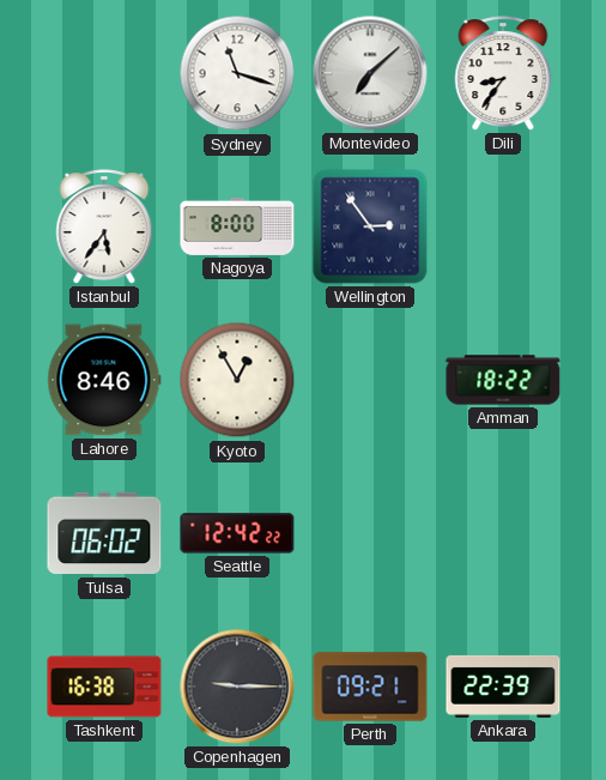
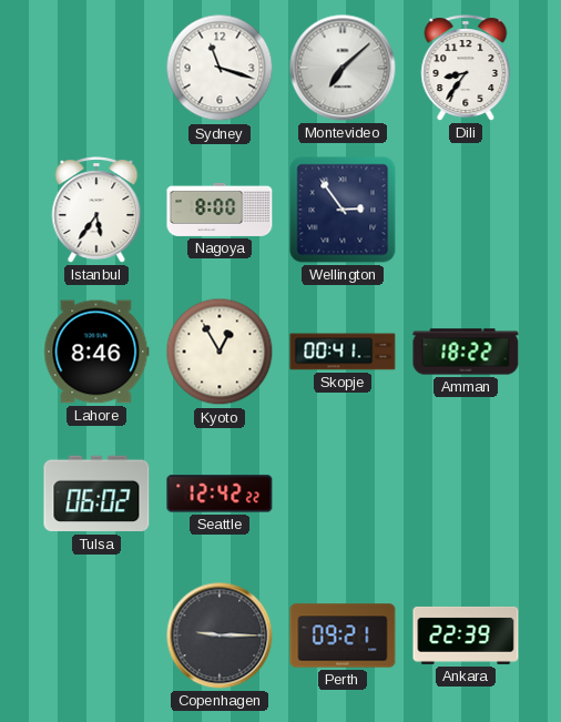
Skopje: none -> 00:41 (343, 352)
Tashkent: 16:38 -> none (104, 687)
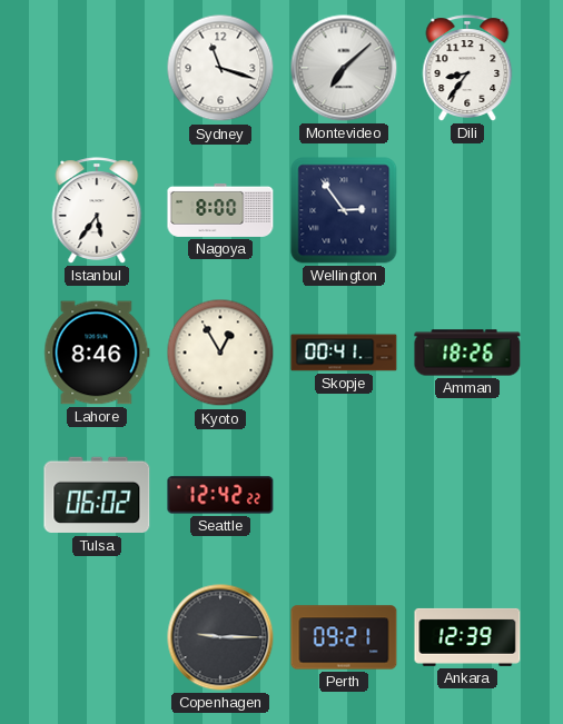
Amman: 18:22 -> 18:26 (467, 353)
Ankara: 22:39 -> 12:39 (467, 637)
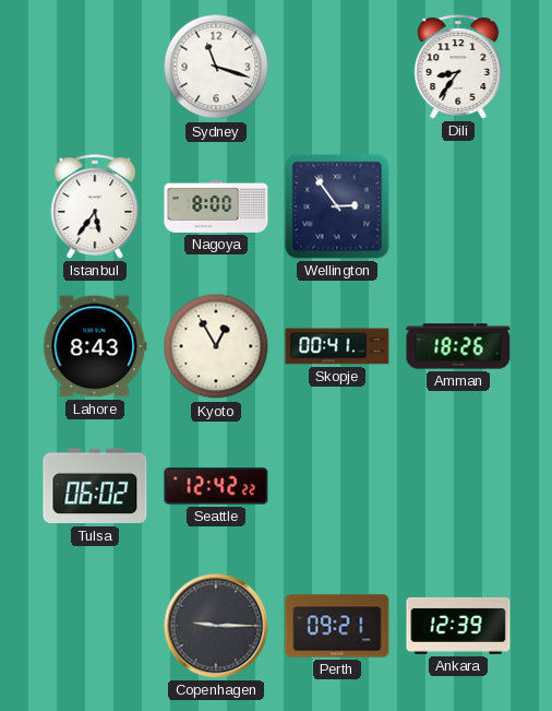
Montevideo: 7:08 -> none (344, 68)
Lahore: 8:46 -> 8:43 (95, 346)
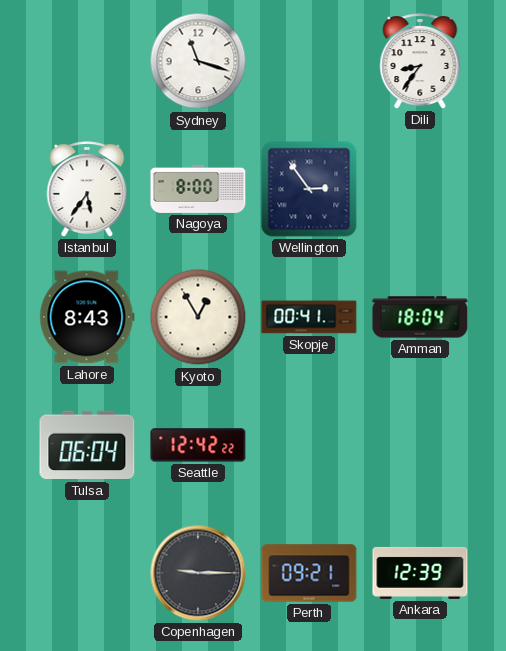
Amman: 18:26 -> 18:04 (420, 317)
Tulsa: 06:02 -> 06:04 (87, 445)
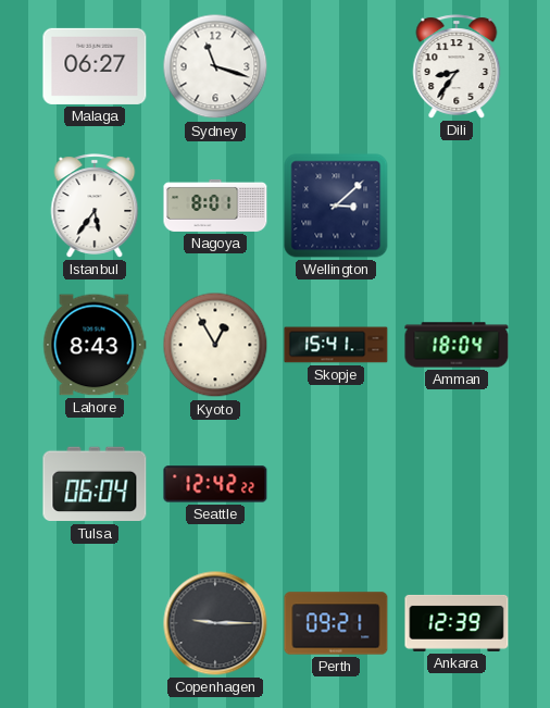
Malaga: none -> 06:27 (95, 66)
Nagoya: 8:00 -> 8:01 (215, 206)
Wellington: 2:54 -> 3:08 (336, 206)
Skopje: 00:41 -> 15:41 (336, 345)
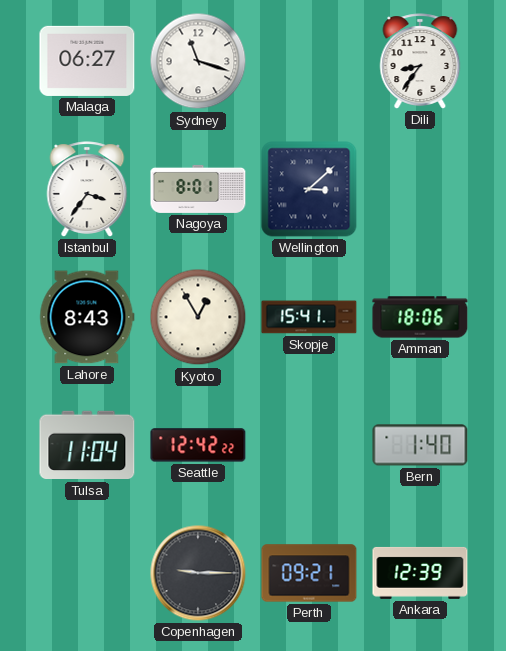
Istanbul: 5:36 -> 3:36 (87, 189)
Amman: 18:04 -> 18:06 (420, 317)
Tulsa: 06:04 -> 11:04 (87, 445)
Bern: none -> 1:40 (420, 445)
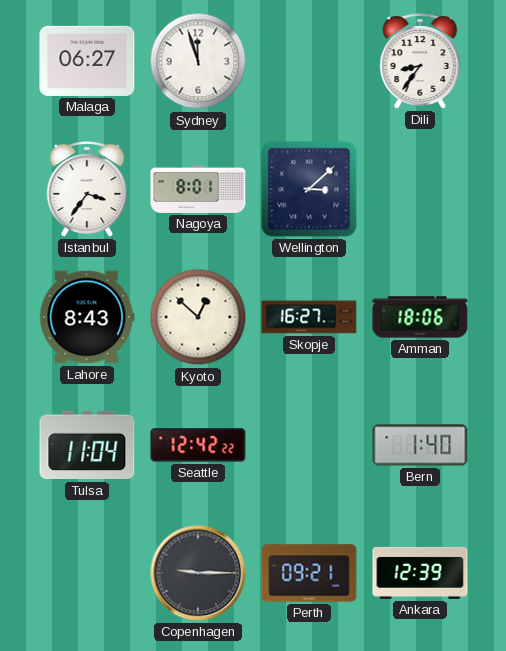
Sydney: 11:18 -> 11:57 (198, 61)
Kyoto: 12:55 -> 12:52 (198, 317)
Skopje: 15:41 -> 16:27 (309, 317)
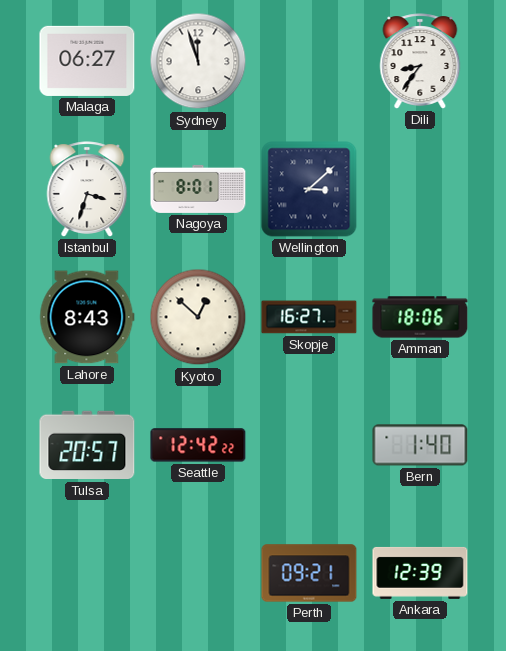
Istanbul: 3:36 -> 3:33 (87, 189)
Tulsa: 11:04 -> 20:57 (87, 445)
Copenhagen: 9:15 -> none (198, 573)
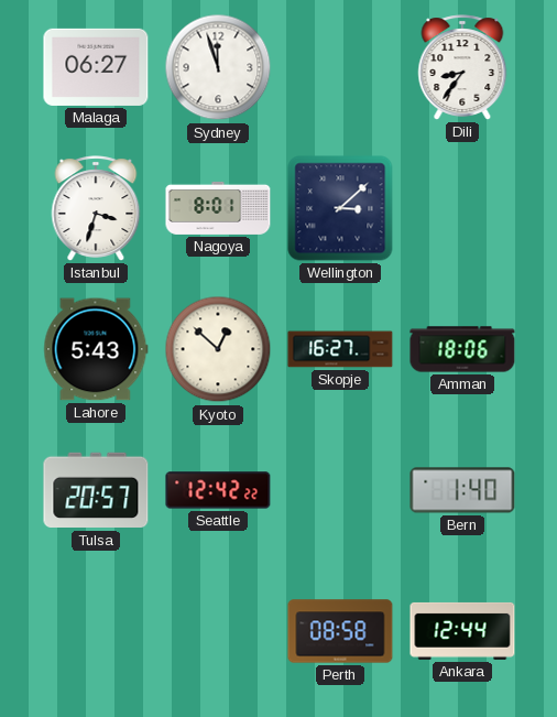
Lahore: 8:43 -> 5:43 (96, 349)
Perth: 09:21 -> 08:58 (340, 631)
Ankara: 12:39 -> 12:44 (462, 631)
